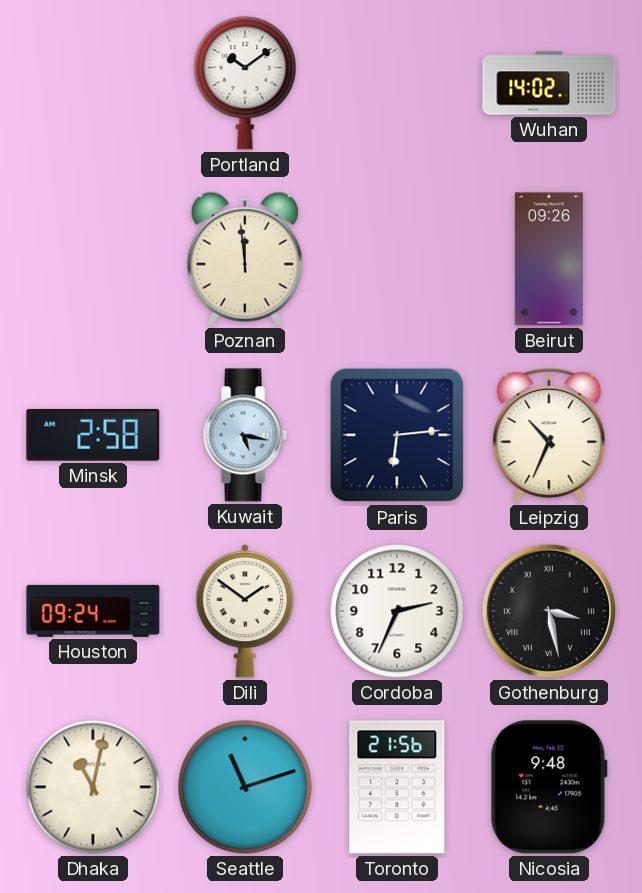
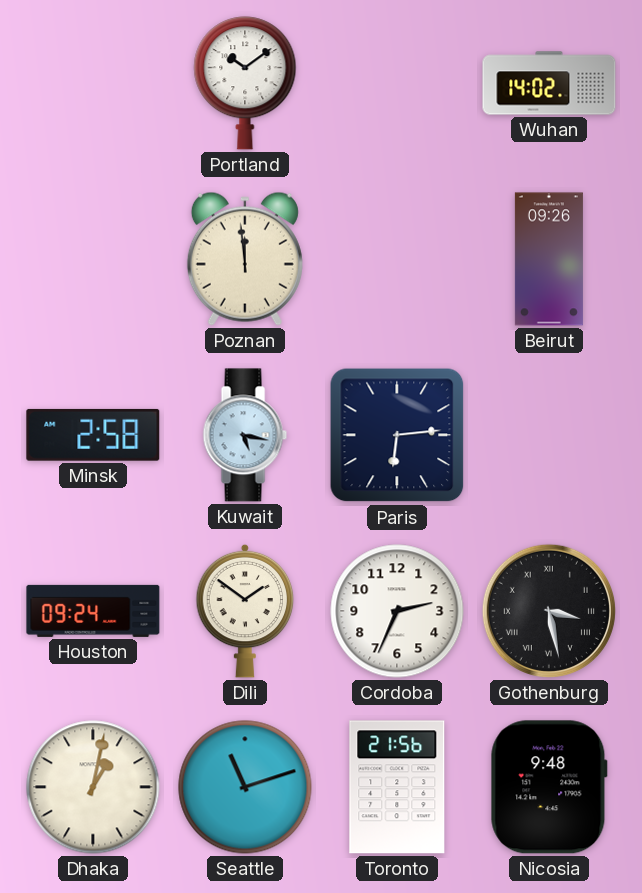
Leipzig: 10:34 -> none (549, 435)
Dhaka: 11:02 -> 1:02 (93, 787)
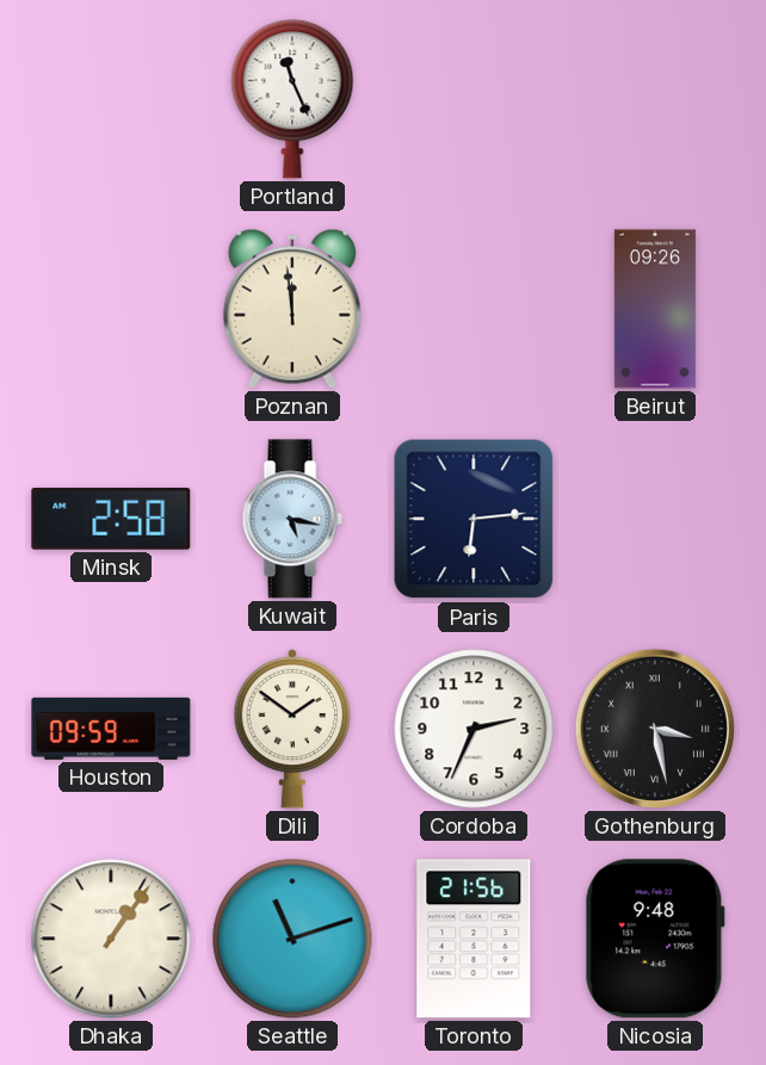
Portland: 10:09 -> 11:26 (292, 99)
Wuhan: 14:02 -> none (549, 83)
Houston: 09:24 -> 09:59 (111, 729)
Dhaka: 1:02 -> 1:06 (111, 939)
